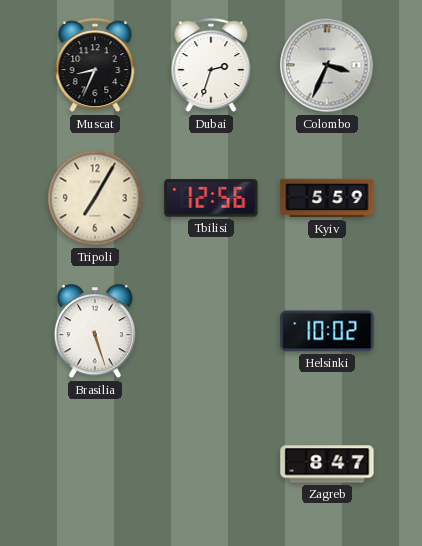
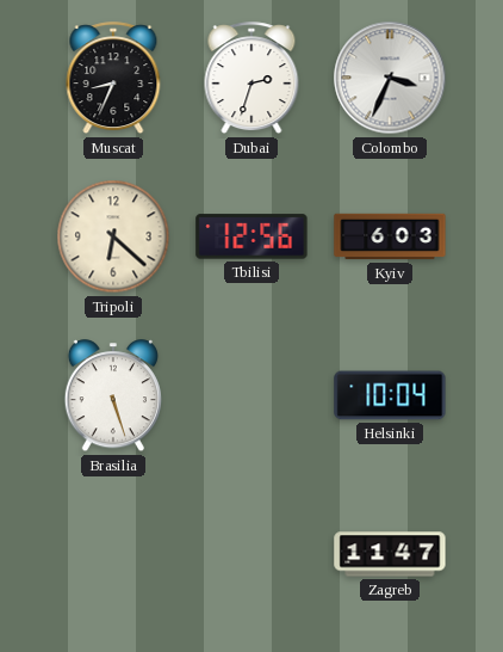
Tripoli: 7:05 -> 6:22 (113, 236)
Kyiv: 5:59 -> 6:03 (390, 236)
Helsinki: 10:02 -> 10:04 (390, 395)
Zagreb: 8:47 -> 11:47 (390, 554)
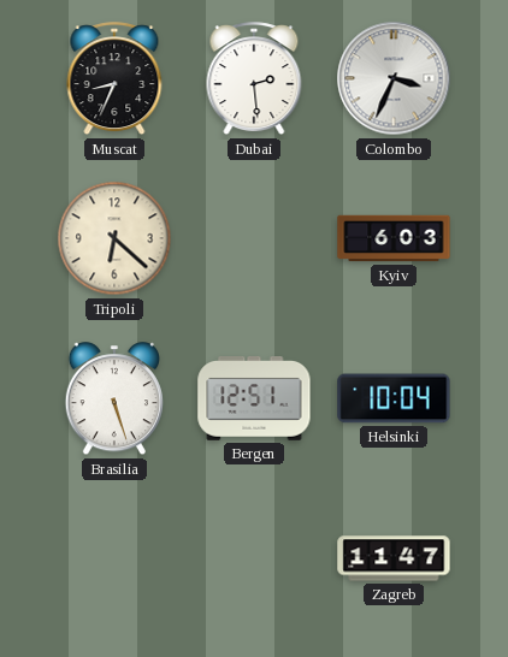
Dubai: 2:33 -> 2:29 (254, 79)
Tbilisi: 12:56 -> none (251, 236)
Bergen: none -> 12:51 (254, 399)
